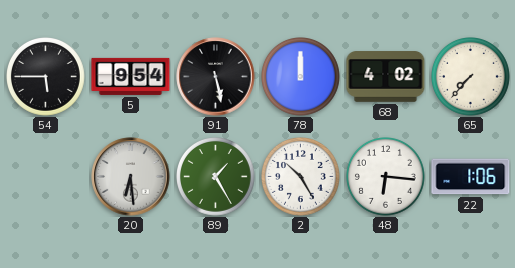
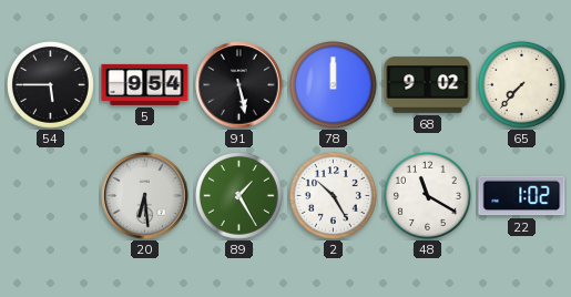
68: 4:02 -> 9:02 (428, 85)
48: 6:16 -> 11:20 (428, 196)
22: 1:06 -> 1:02 (522, 196)
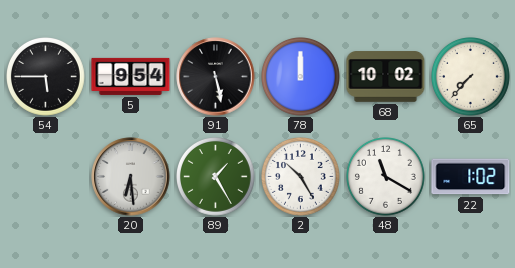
68: 9:02 -> 10:02 (386, 77)
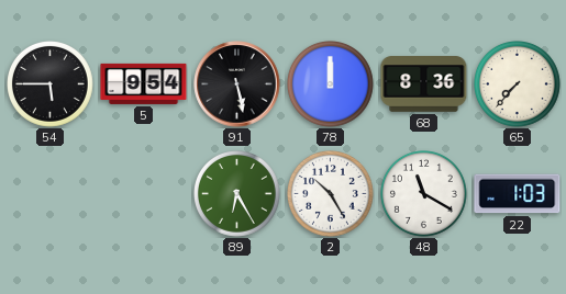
68: 10:02 -> 8:36 (424, 84)
20: 6:29 -> none (131, 177)
89: 1:25 -> 6:25 (237, 194)
22: 1:02 -> 1:03 (518, 194)
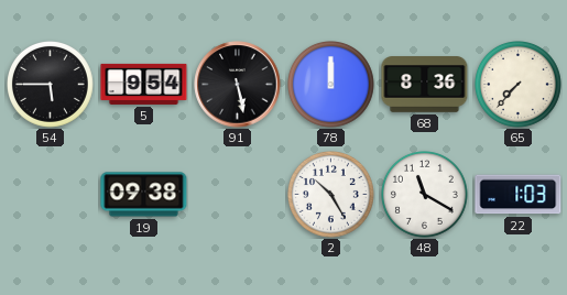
19: none -> 09:38 (144, 195)
89: 6:25 -> none (237, 194)
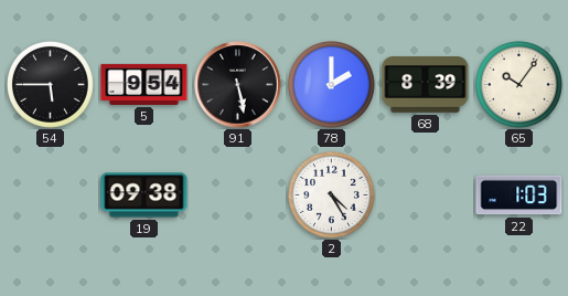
78: 12:00 -> 2:00 (332, 85)
68: 8:36 -> 8:39 (426, 85)
65: 7:37 -> 10:06 (519, 85)
2: 10:25 -> 4:25 (332, 195)
48: 11:20 -> none (425, 195)
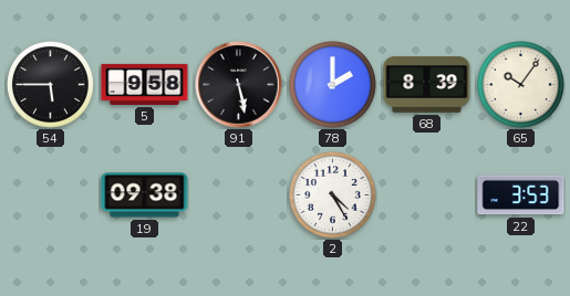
5: 9:54 -> 9:58 (145, 84)
22: 1:03 -> 3:53 (521, 195)
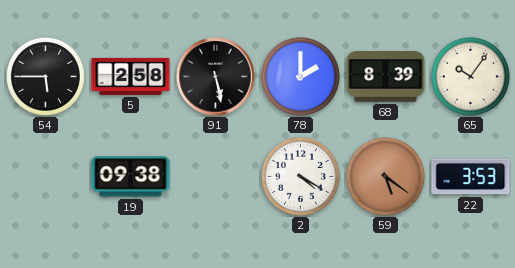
5: 9:58 -> 2:58 (131, 76)
2: 4:25 -> 4:20 (301, 177)
59: none -> 5:21 (386, 177)
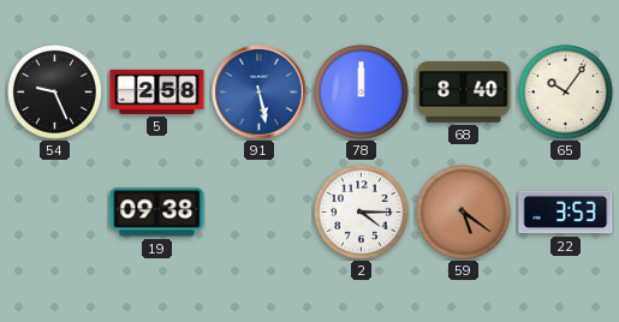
54: 5:45 -> 9:26 (55, 93)
91 dial: black -> blue (260, 93)
78: 2:00 -> 12:00 (362, 93)
68: 8:39 -> 8:40 (464, 93)
2: 4:20 -> 4:15 (362, 213)
